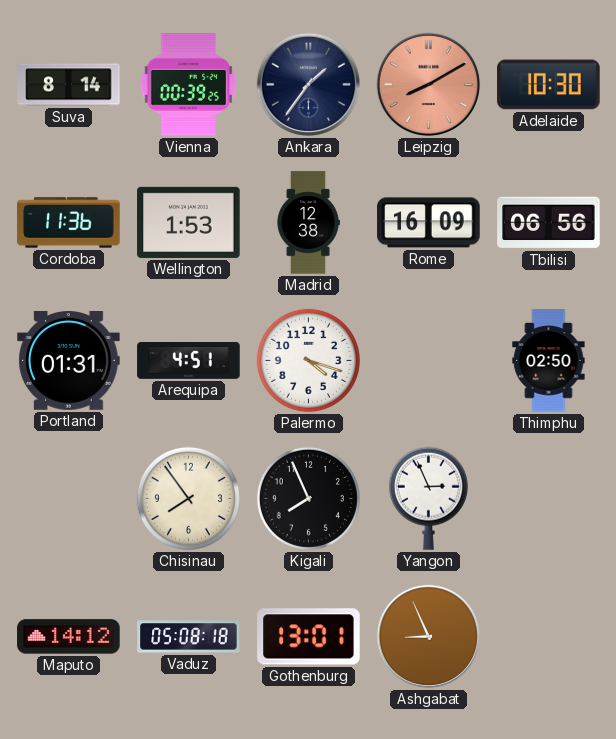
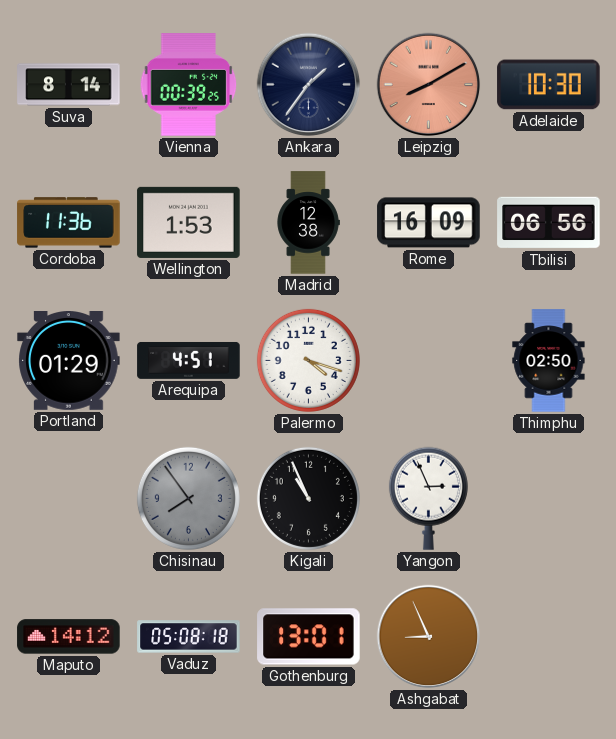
Portland: 01:31 -> 01:29 (69, 361)
Chisinau dial: cream -> grey (188, 498)
Kigali: 7:56 -> 10:56 (308, 498)
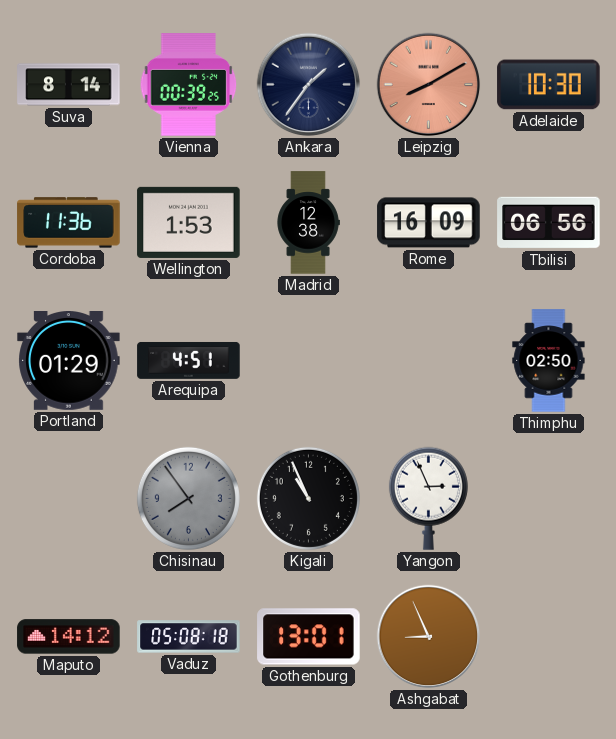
Palermo: 4:18 -> none (308, 360)
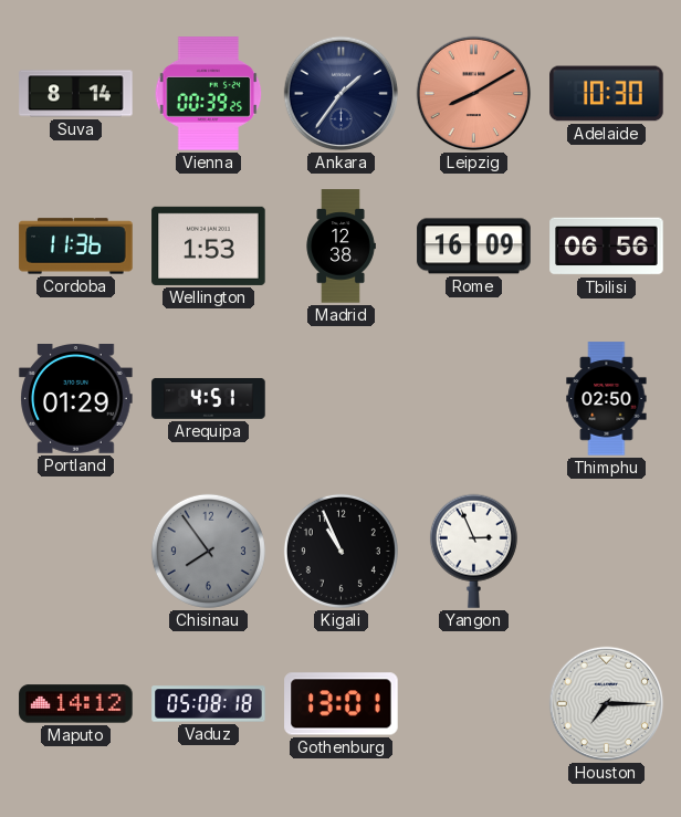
Ashgabat: 8:56 -> none (429, 637)
Houston: none -> 7:15 (607, 704)
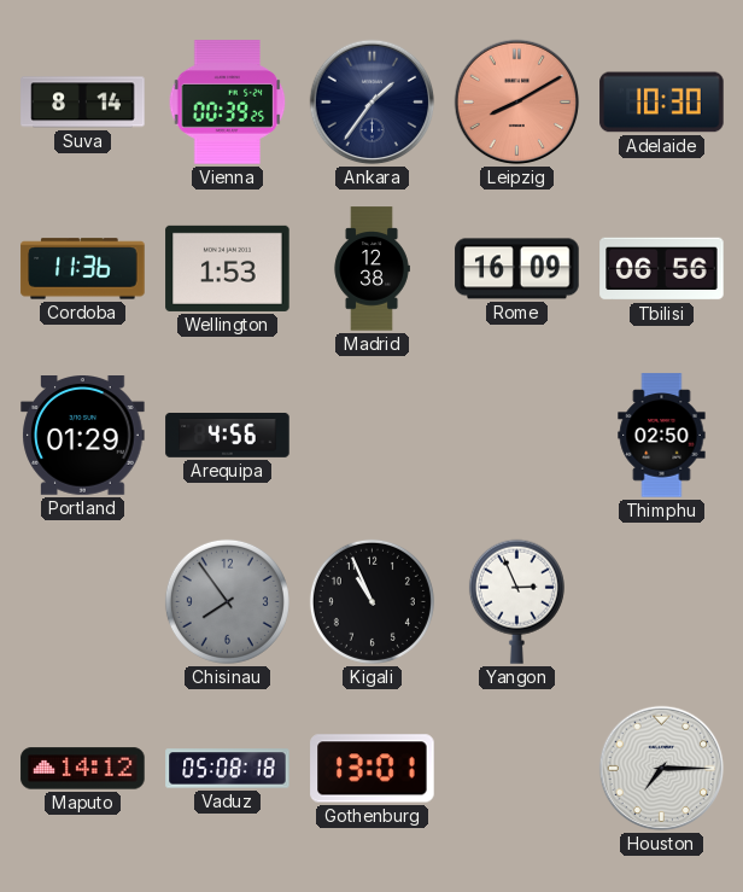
Arequipa: 4:51 -> 4:56 (228, 435)
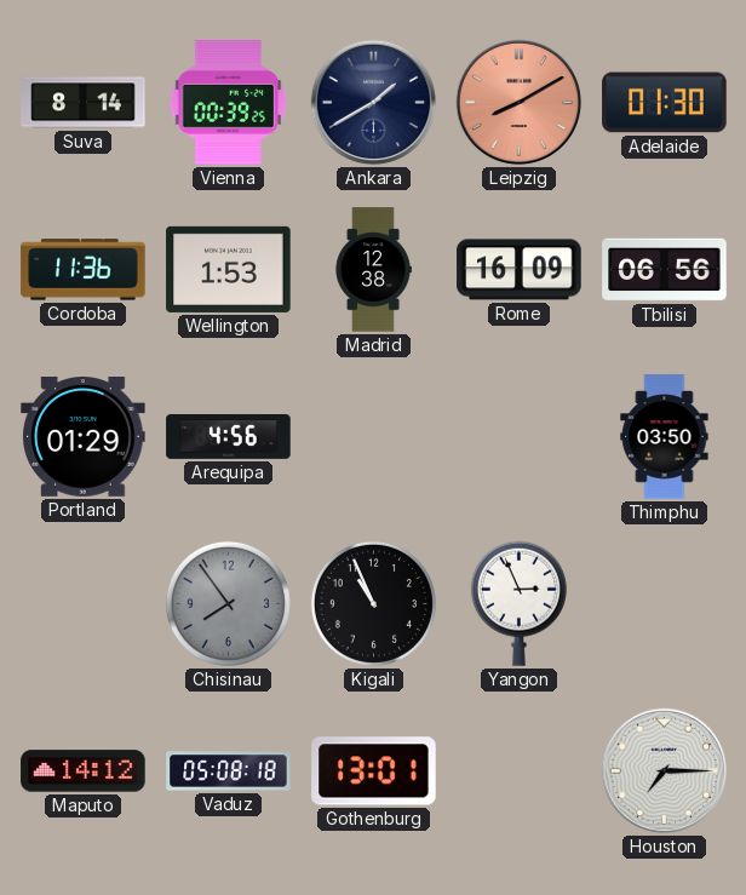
Ankara: 1:36 -> 1:40 (374, 103)
Adelaide: 10:30 -> 01:30 (665, 103)
Thimphu: 02:50 -> 03:50 (665, 437)
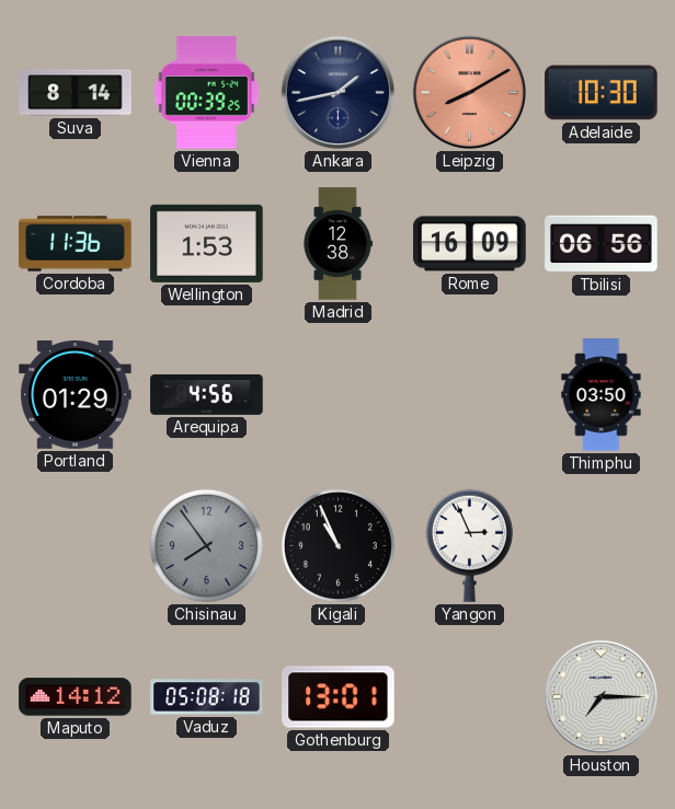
Ankara: 1:40 -> 1:43 (339, 93)
Adelaide: 01:30 -> 10:30 (602, 93)
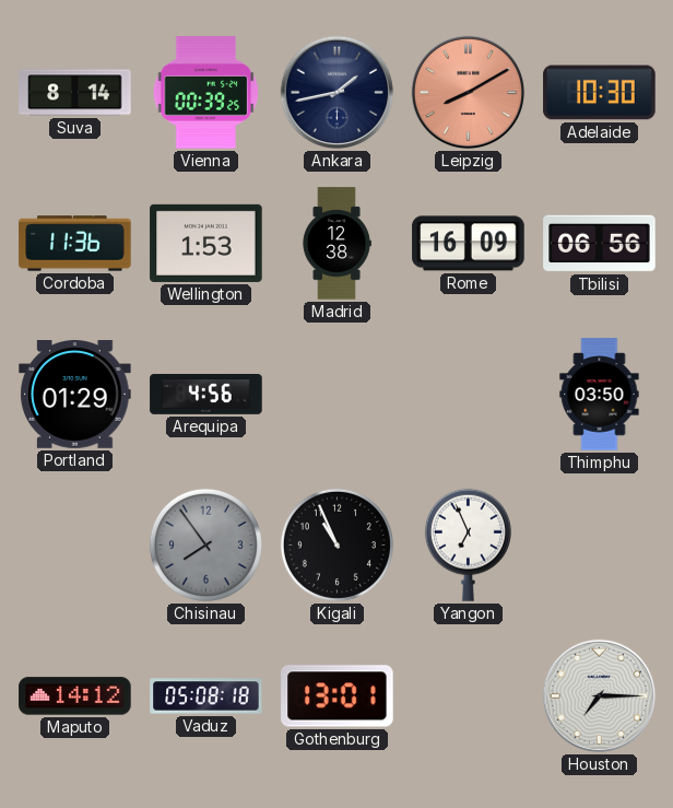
Yangon: 2:56 -> 6:56 (468, 544)
